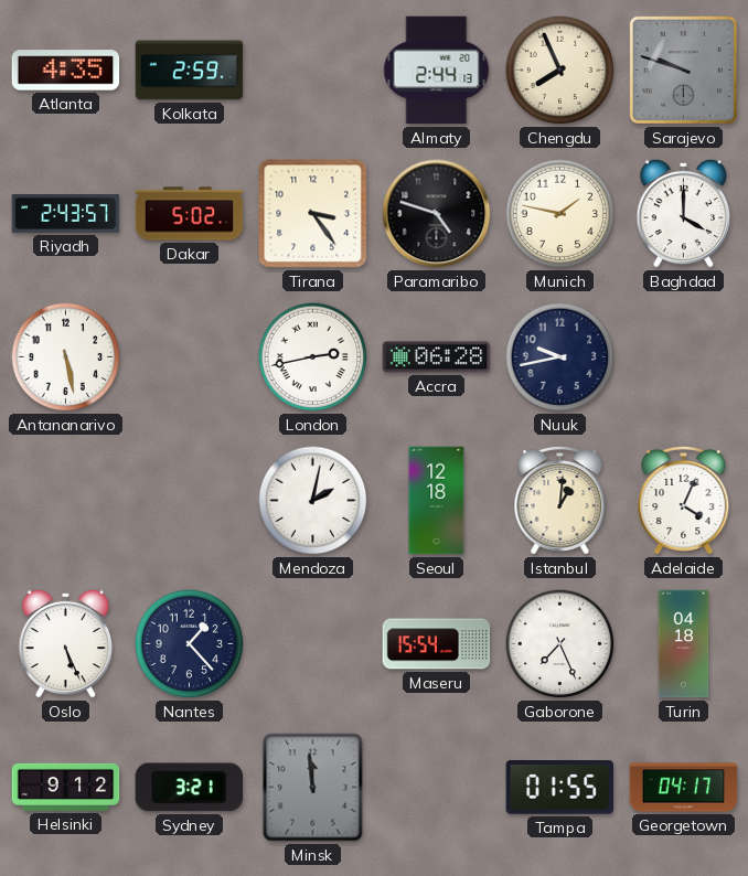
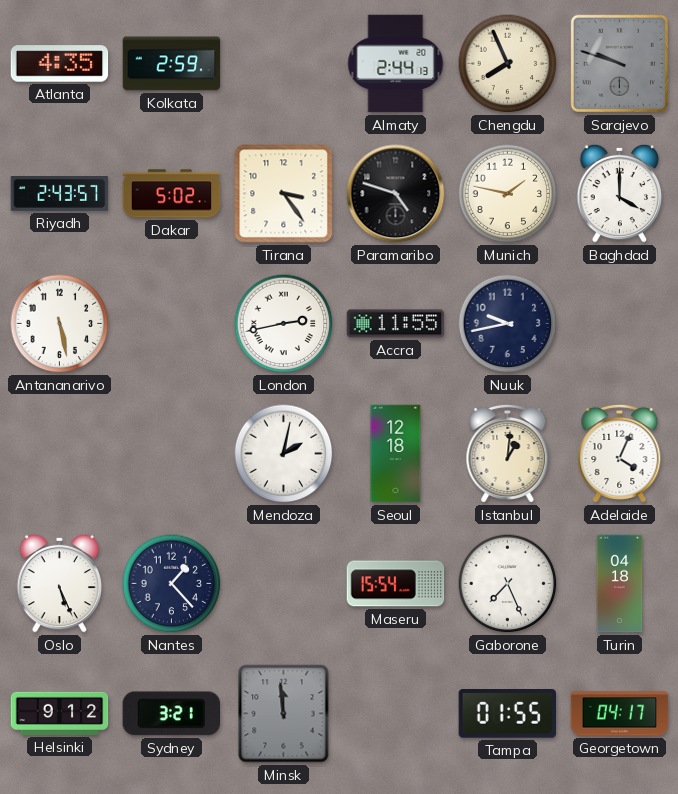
Accra: 06:28 -> 11:55 (396, 324)
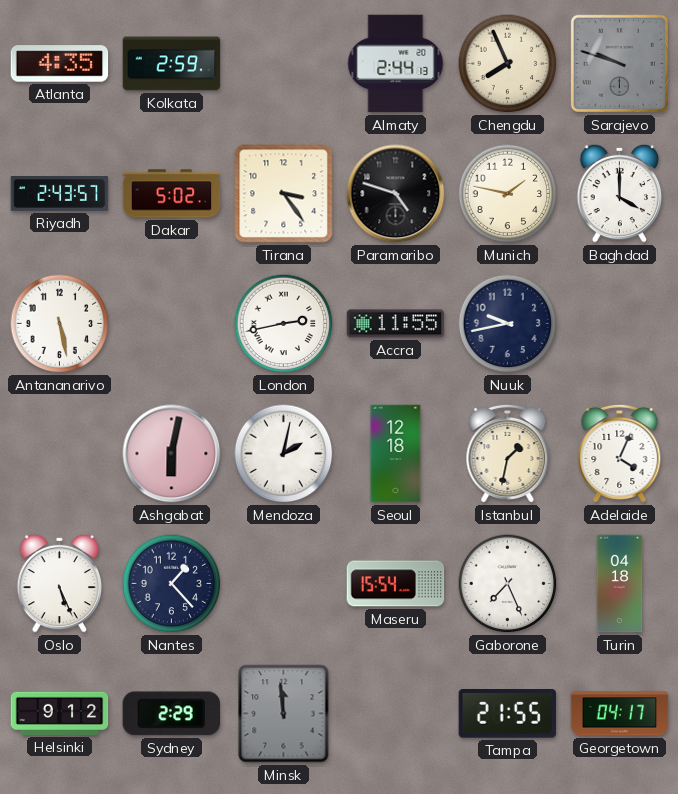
Ashgabat: none -> 6:02 (172, 454)
Istanbul: 1:01 -> 1:32 (508, 453)
Sydney: 3:21 -> 2:29 (171, 714)
Tampa: 01:55 -> 21:55 (508, 714)
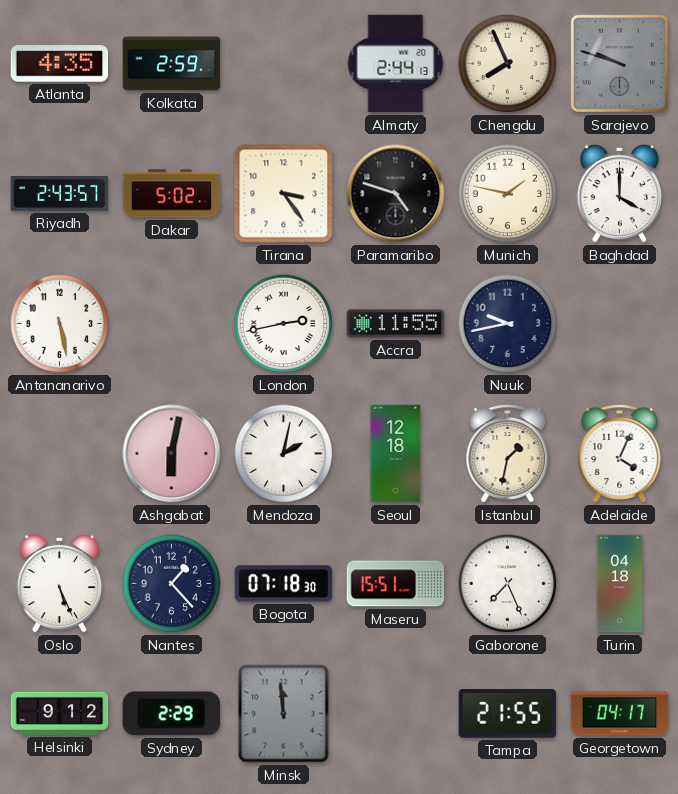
Bogota: none -> 07:18 (284, 584)
Maseru: 15:54 -> 15:51 (396, 584)
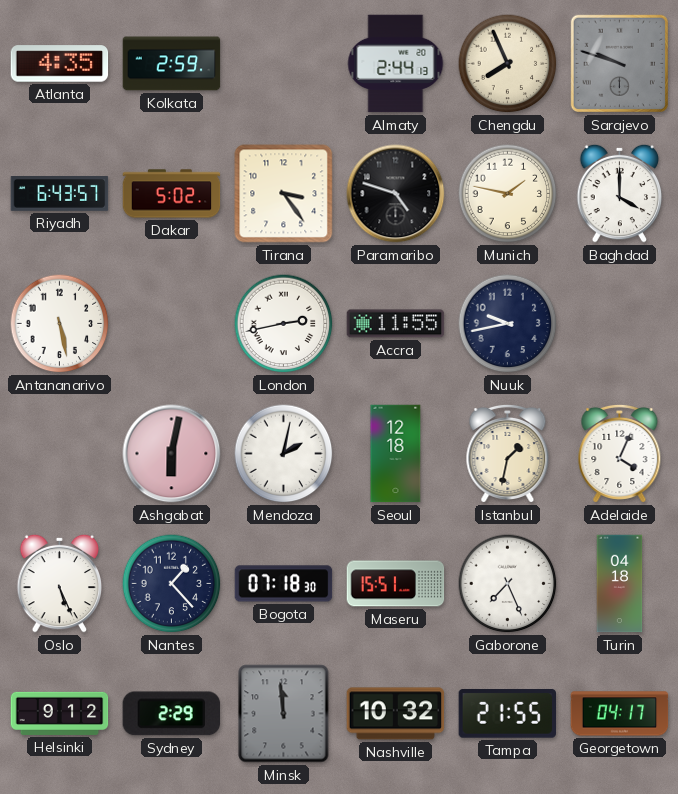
Riyadh: 2:43 -> 6:43 (60, 194)
Nashville: none -> 10:32 (396, 714)
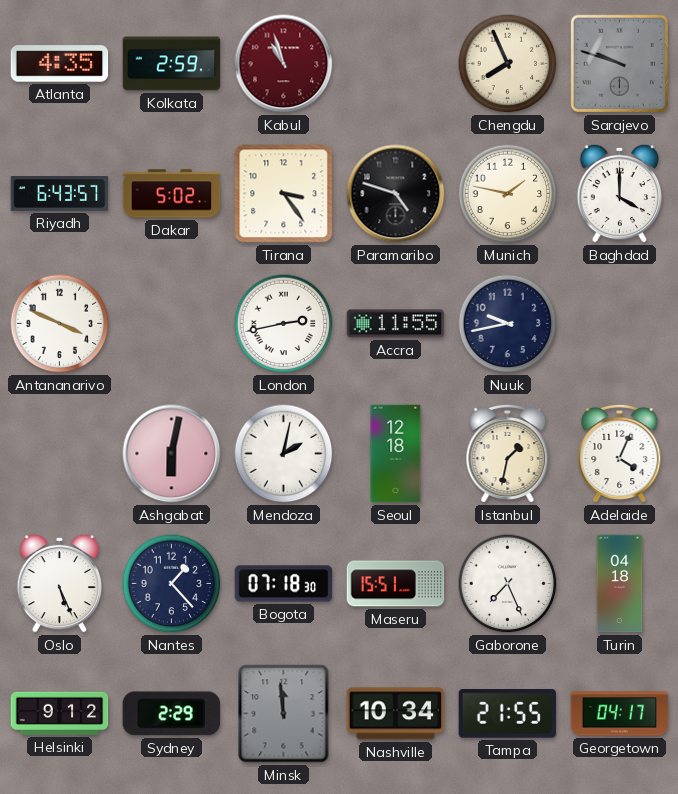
Kabul: none -> 10:57 (284, 64)
Almaty: 2:44 -> none (396, 64)
Antananarivo: 5:28 -> 3:49 (60, 324)
Nashville: 10:32 -> 10:34 (396, 714)
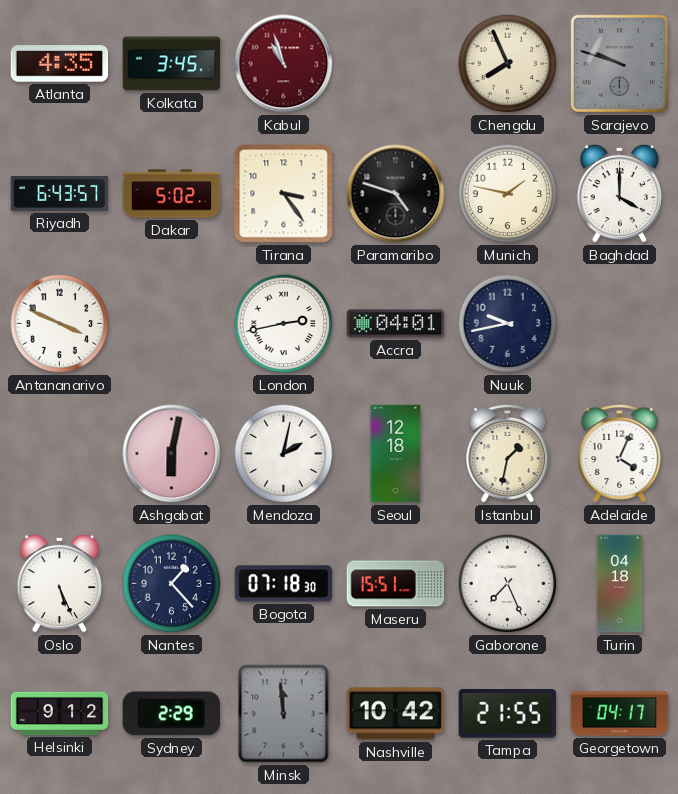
Kolkata: 2:59 -> 3:45 (172, 64)
Accra: 11:55 -> 04:01 (396, 324)
Nashville: 10:34 -> 10:42 (396, 714)
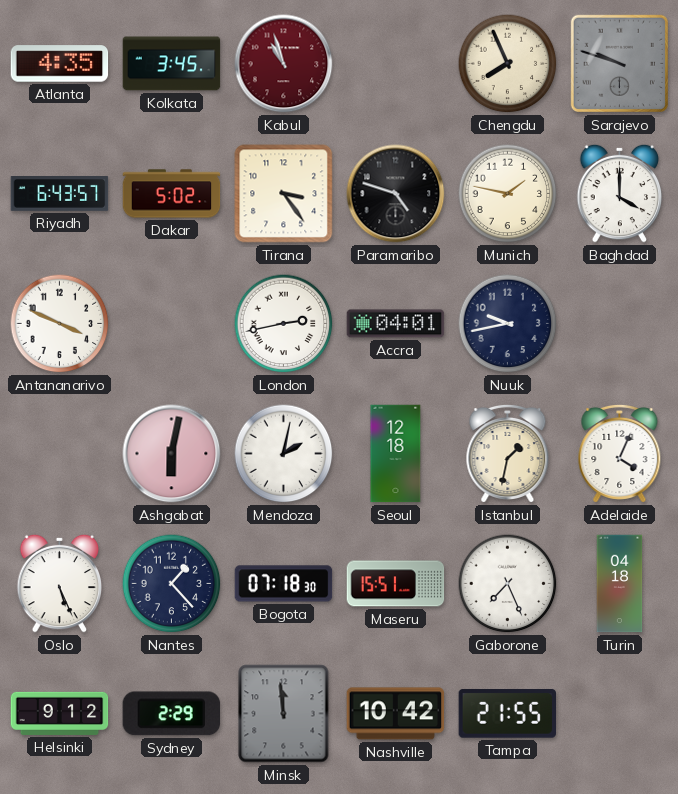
Georgetown: 04:17 -> none (620, 714)
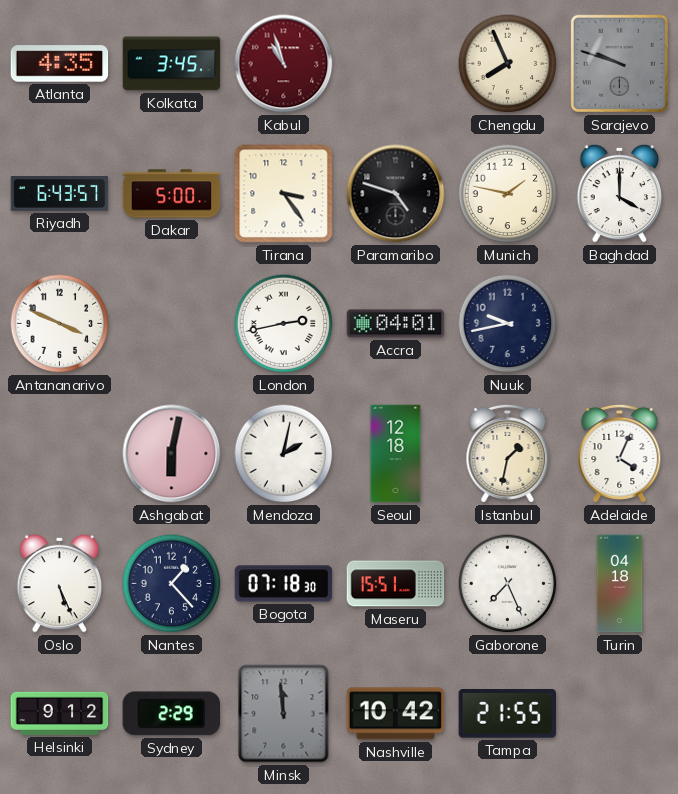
Dakar: 5:02 -> 5:00 (172, 194)
